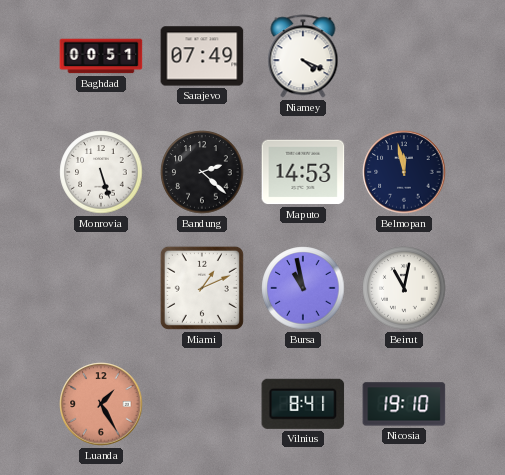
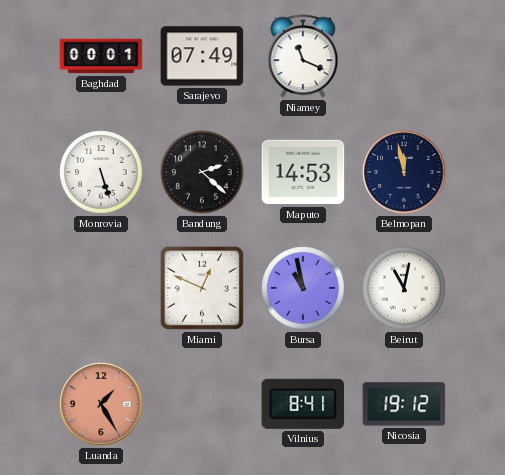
Baghdad: 00:51 -> 00:01 (101, 56)
Niamey: 4:19 -> 11:19 (303, 56)
Miami: 1:11 -> 12:49 (202, 288)
Nicosia: 19:10 -> 19:12 (404, 404)
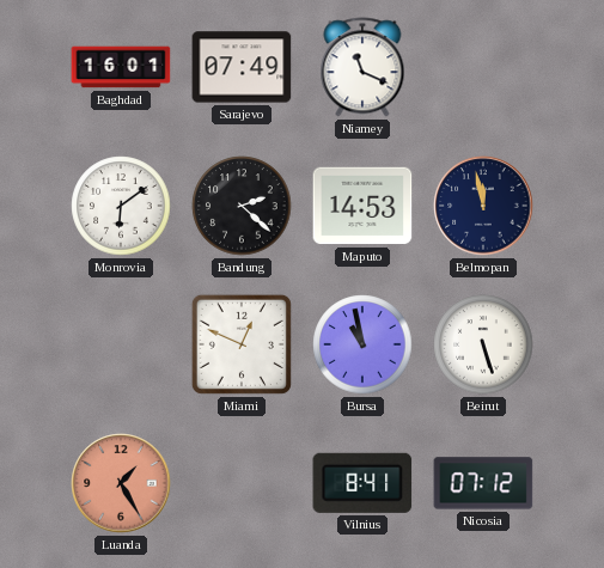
Baghdad: 00:01 -> 16:01 (121, 67)
Monrovia: 5:27 -> 6:09 (121, 206)
Beirut: 11:02 -> 5:27 (483, 344)
Nicosia: 19:12 -> 07:12 (483, 483)
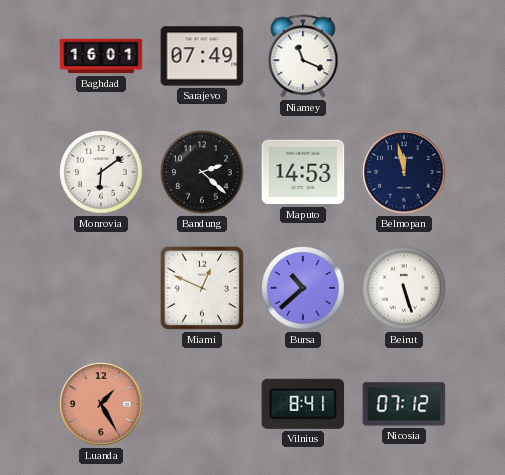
Bursa: 10:58 -> 10:38 (303, 288)
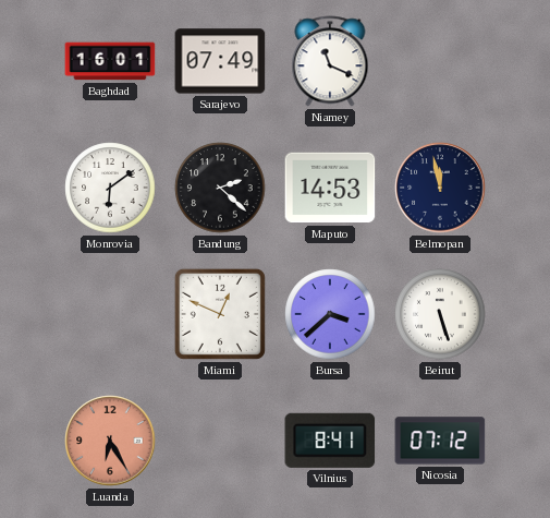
Bursa: 10:38 -> 3:38 (330, 314)
Luanda: 1:25 -> 6:25 (110, 441)
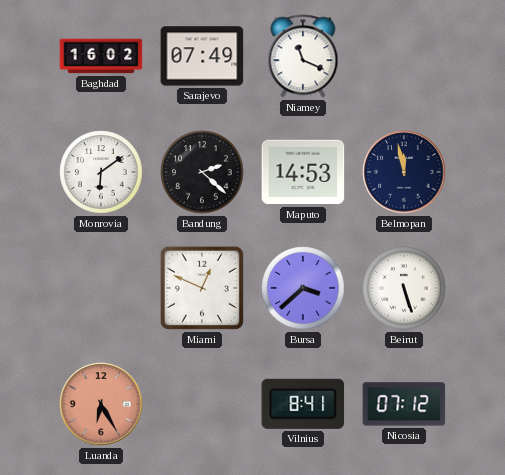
Baghdad: 16:01 -> 16:02 (101, 56)
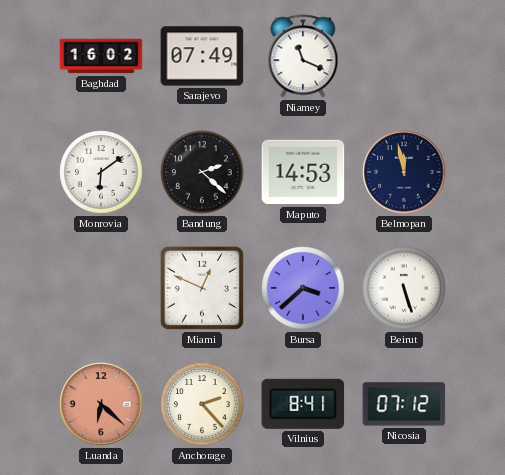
Luanda: 6:25 -> 6:22 (101, 404)
Anchorage: none -> 2:23 (202, 404)
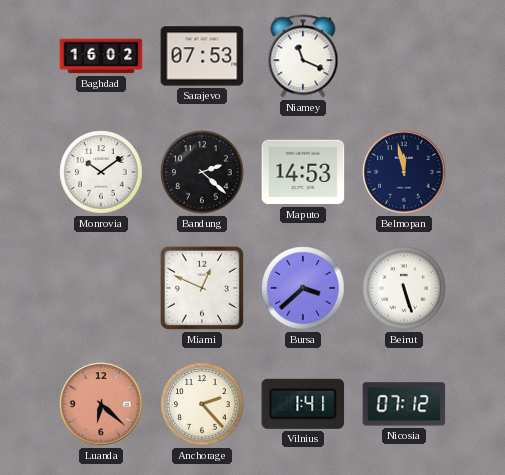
Sarajevo: 07:49 -> 07:53 (202, 56)
Monrovia: 6:09 -> 10:09 (101, 172)
Vilnius: 8:41 -> 1:41 (303, 404)
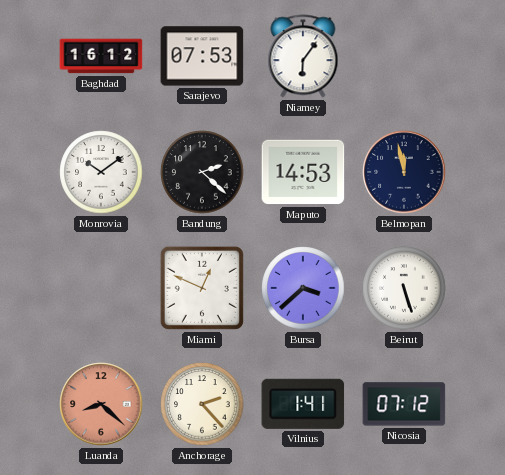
Baghdad: 16:02 -> 16:12 (101, 56)
Niamey: 11:19 -> 6:06 (303, 56)
Luanda: 6:22 -> 8:22 (101, 404)
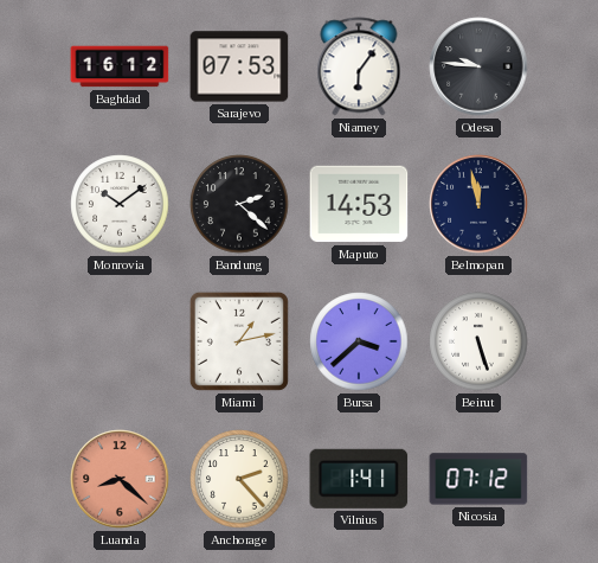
Odesa: none -> 9:46 (478, 66)
Miami: 12:49 -> 1:13 (239, 341)
